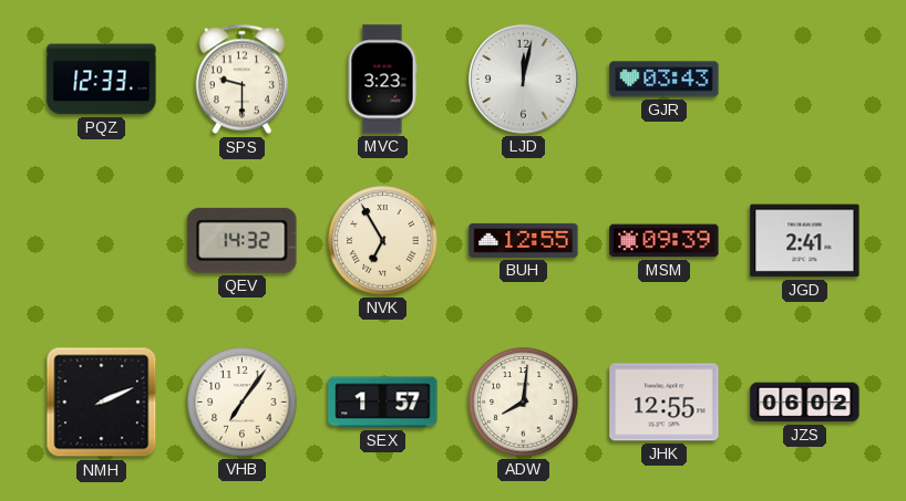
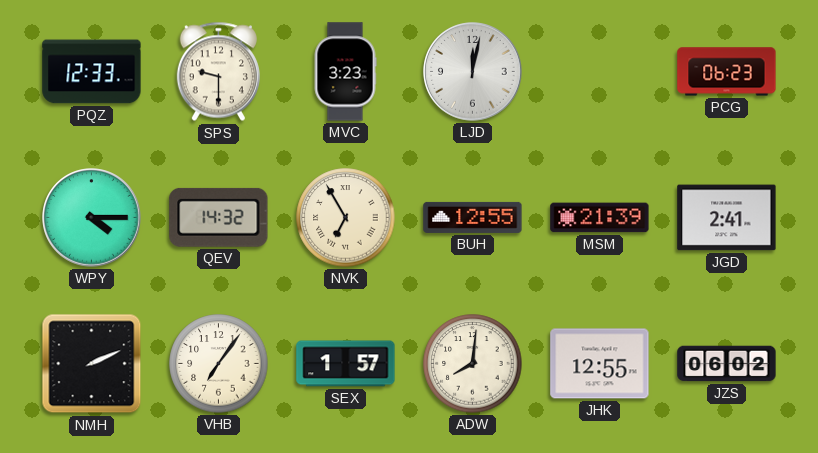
GJR: 03:43 -> none (665, 80)
PCG: none -> 06:23 (727, 72)
WPY: none -> 4:15 (92, 218)
MSM: 09:39 -> 21:39 (600, 218)
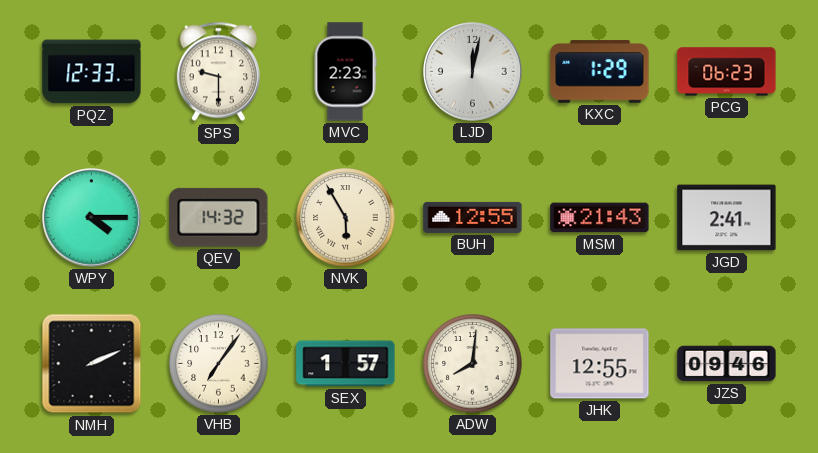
MVC: 3:23 -> 2:23 (345, 72)
KXC: none -> 1:29 (600, 72)
NVK: 6:55 -> 5:55 (346, 218)
MSM: 21:39 -> 21:43 (600, 218)
JZS: 06:02 -> 09:46 (727, 364)
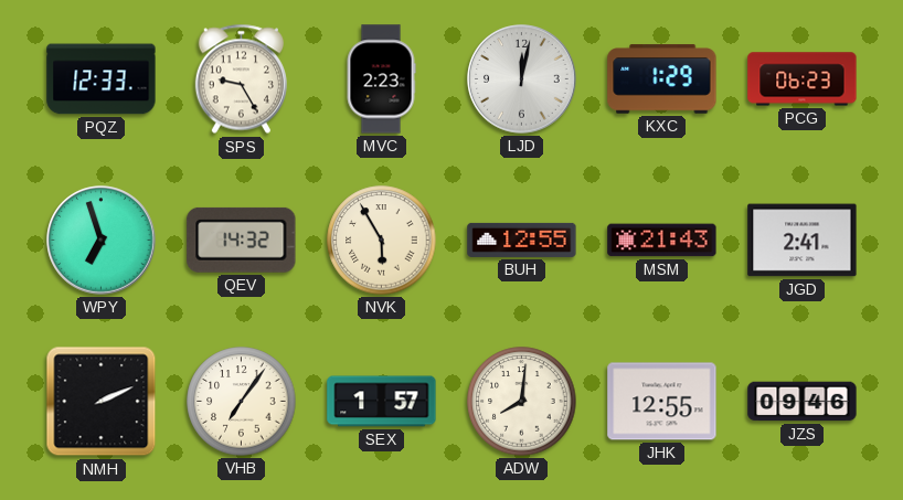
SPS: 9:30 -> 9:25 (241, 79)
WPY: 4:15 -> 6:57 (102, 241)
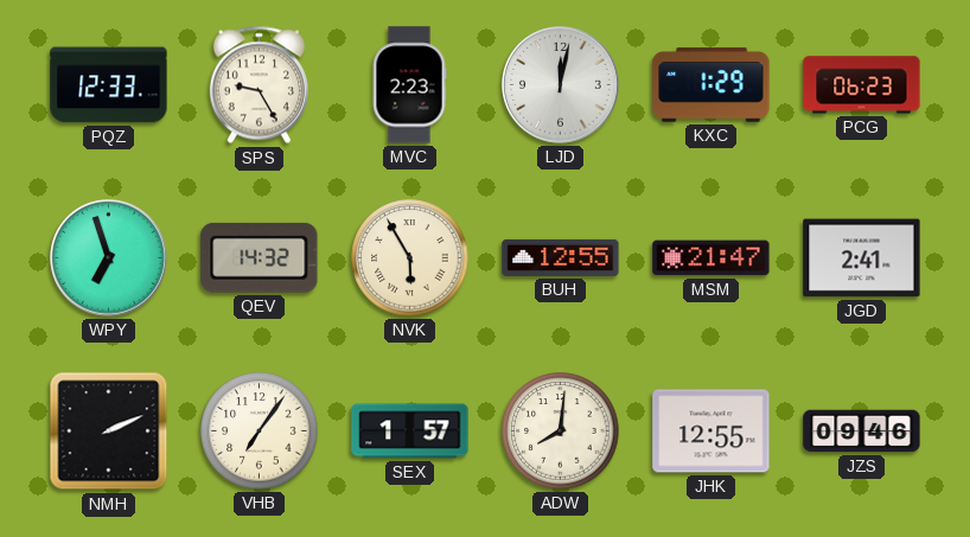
MSM: 21:43 -> 21:47 (711, 258)
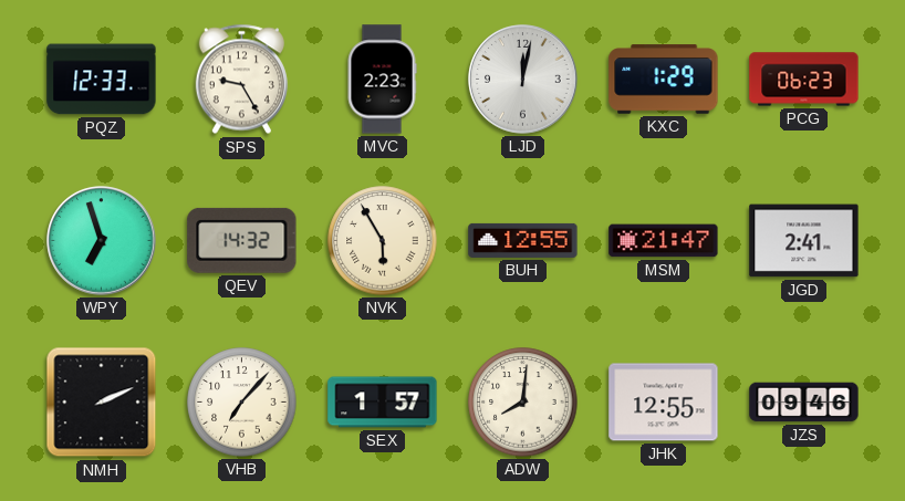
VHB: 7:06 -> 7:07 (242, 403)
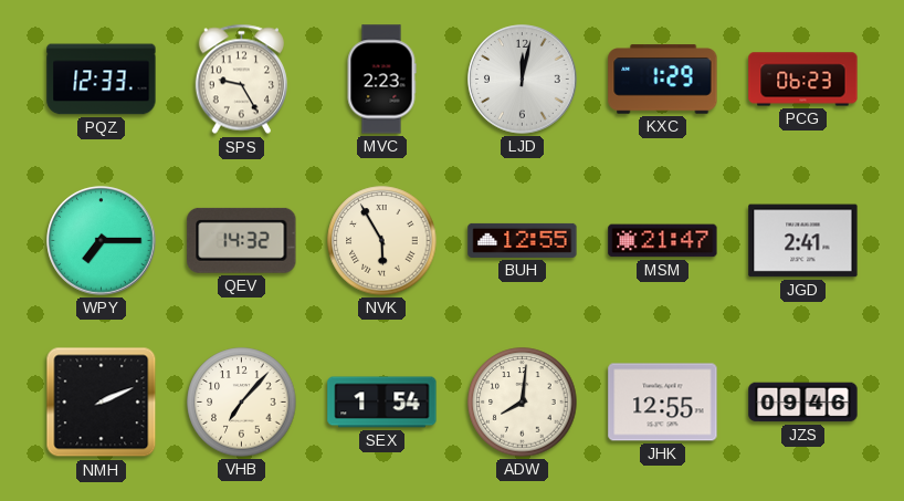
WPY: 6:57 -> 7:15 (102, 241)
SEX: 1:57 -> 1:54 (382, 403)
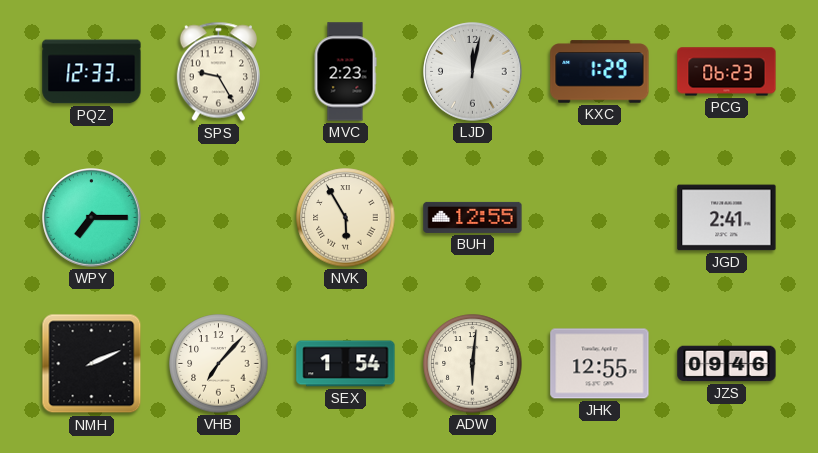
QEV: 14:32 -> none (242, 240)
MSM: 21:47 -> none (663, 241)
ADW: 8:01 -> 6:01 (473, 364)
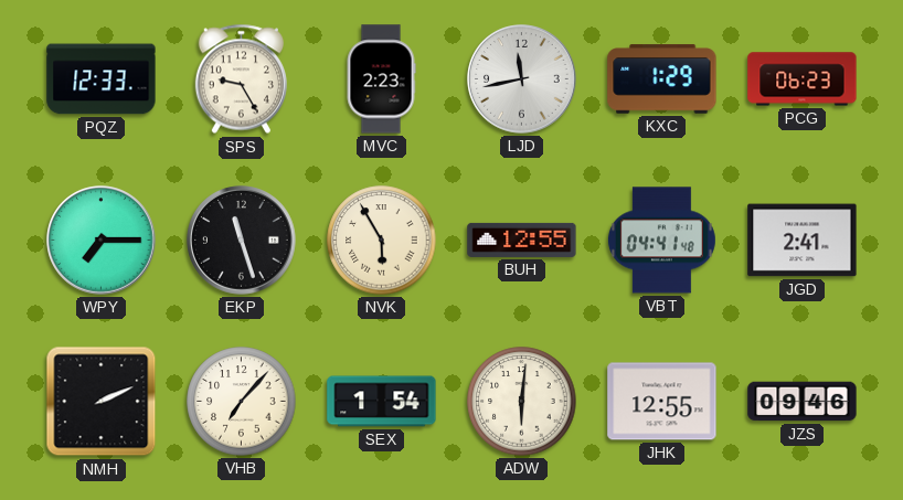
LJD: 12:02 -> 11:43 (522, 79)
EKP: none -> 11:27 (242, 241)
VBT: none -> 04:41 (661, 241)
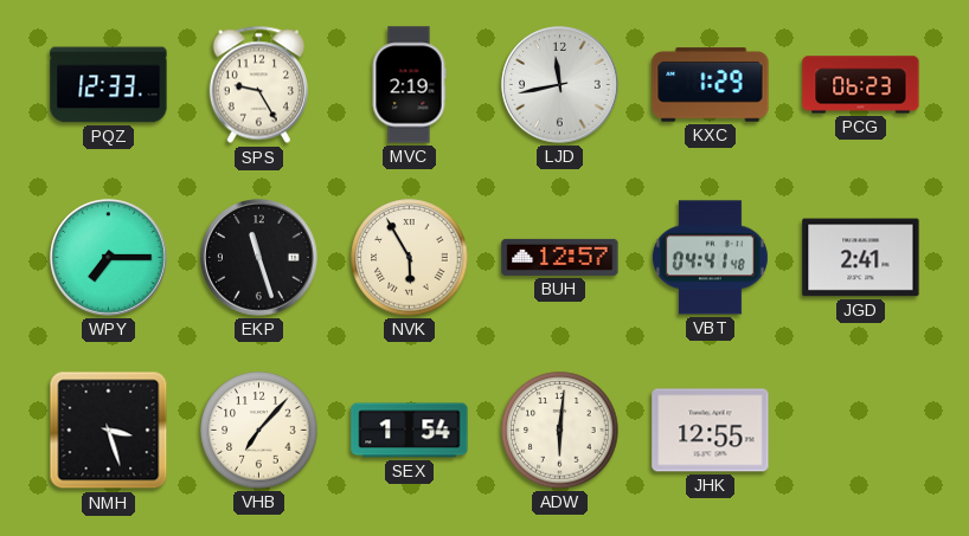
MVC: 2:23 -> 2:19 (409, 85)
BUH: 12:55 -> 12:57 (560, 257)
NMH: 2:11 -> 3:27 (109, 431)
JZS: 09:46 -> none (803, 402)
